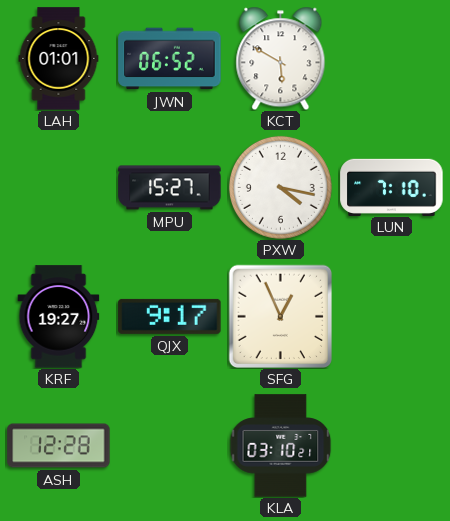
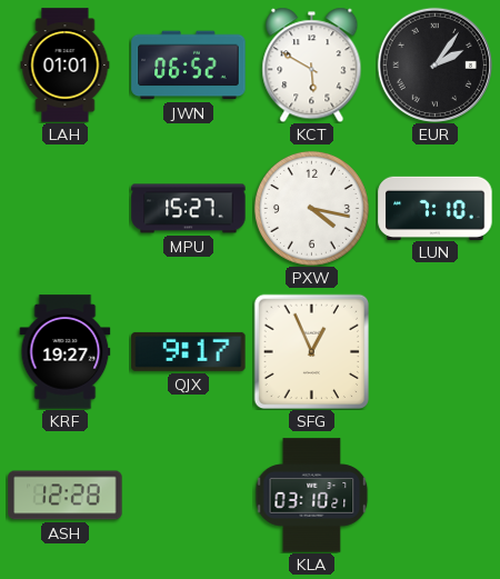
EUR: none -> 2:06 (434, 64)
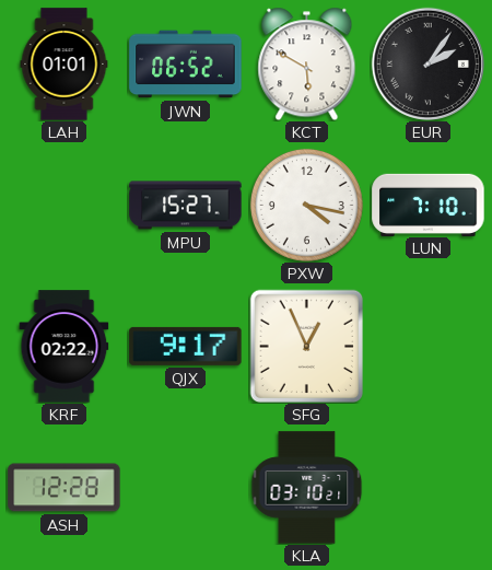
KRF: 19:27 -> 02:22 (65, 347)
